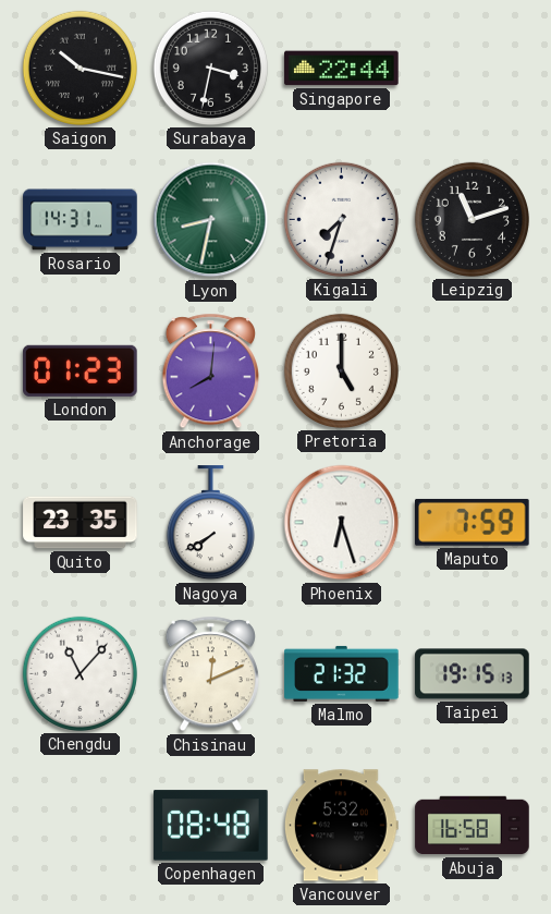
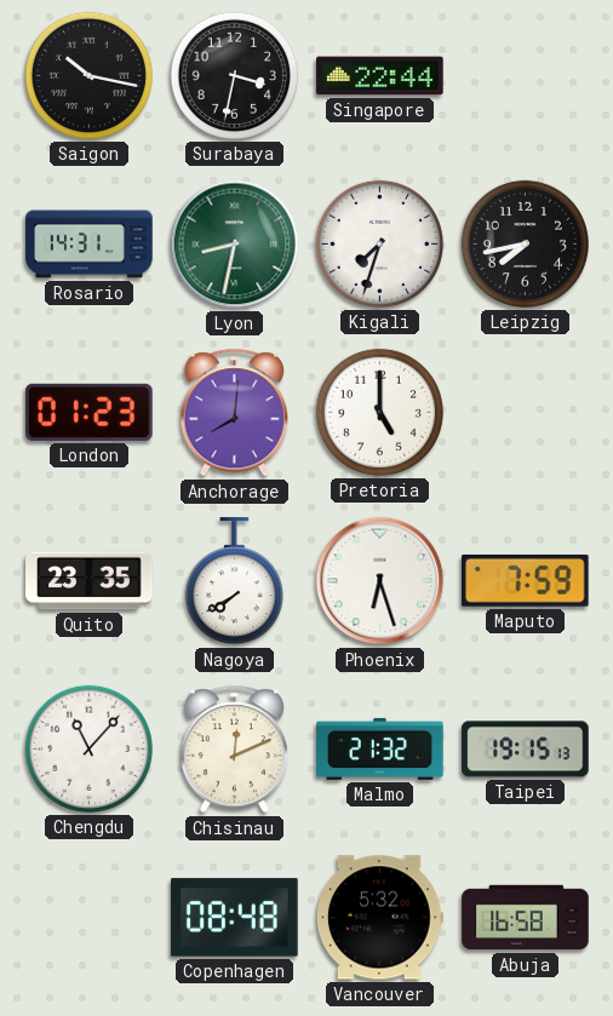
Leipzig: 11:12 -> 7:43 (525, 243)
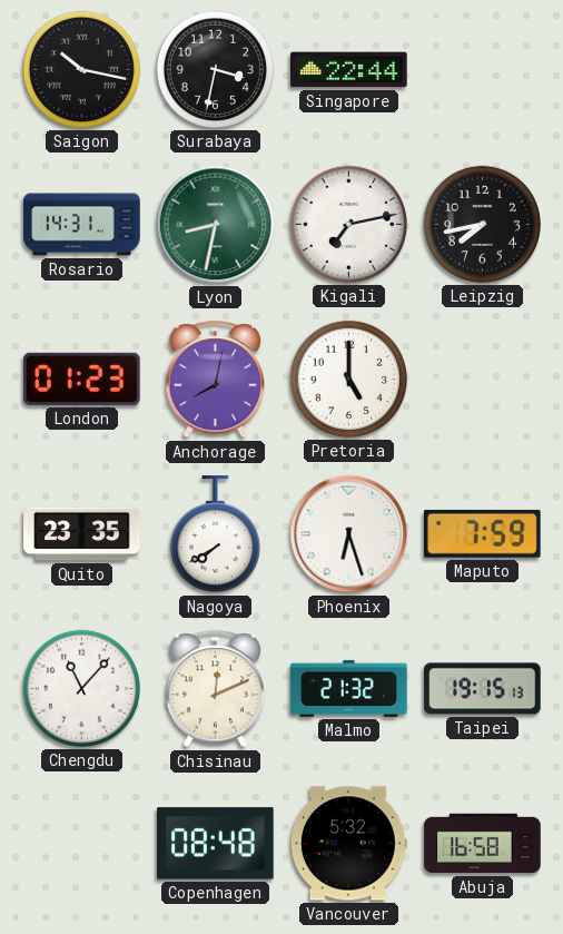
Kigali: 7:33 -> 7:13 (348, 224)
Anchorage: 8:01 -> 8:02 (215, 380)
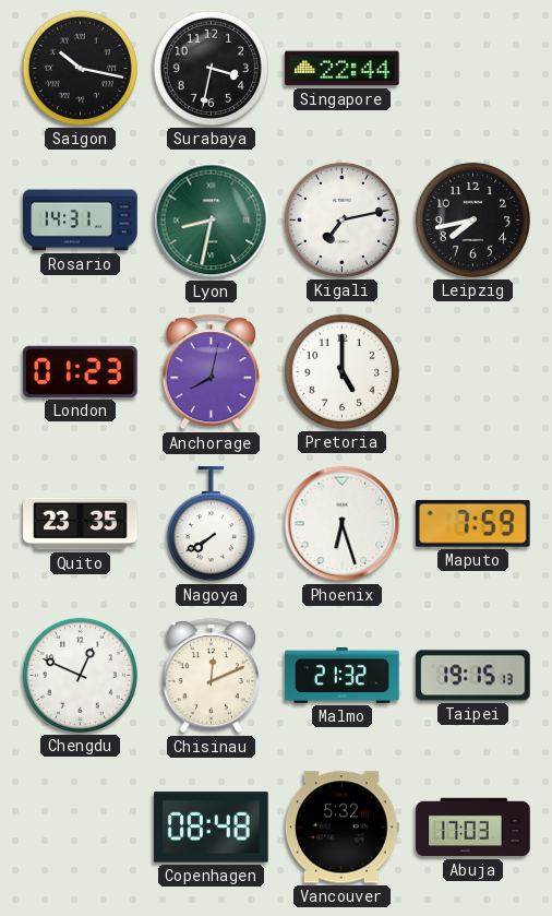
Chengdu: 11:07 -> 12:49 (80, 675)
Abuja: 16:58 -> 17:03 (473, 828)
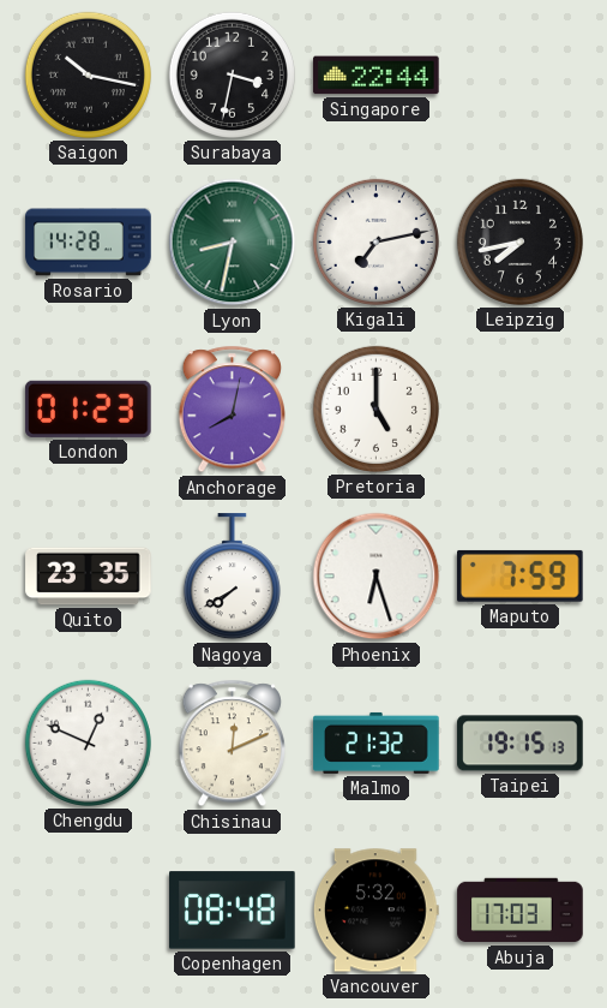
Rosario: 14:31 -> 14:28 (89, 243)
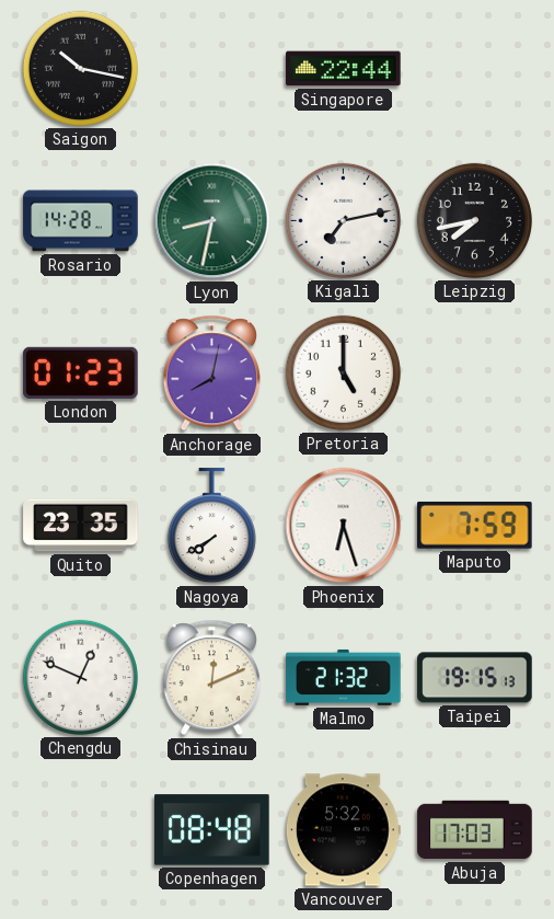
Surabaya: 3:32 -> none (232, 74)
